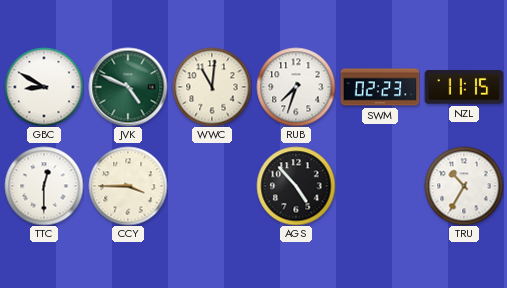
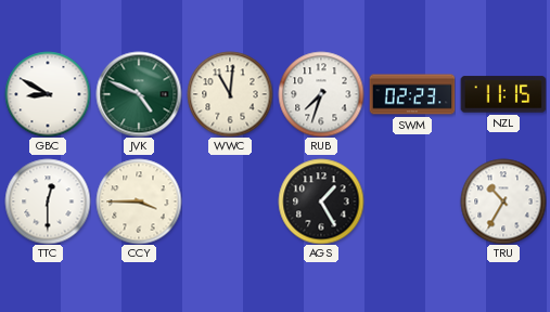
AGS: 4:53 -> 1:25 (321, 201)
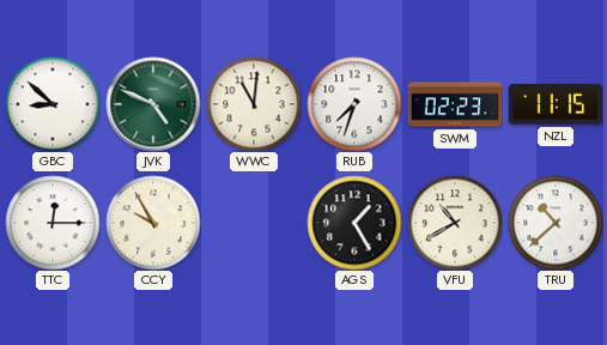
GBC: 8:50 -> 8:52 (53, 104)
TTC: 12:30 -> 12:15 (53, 223)
CCY: 3:45 -> 9:55 (153, 223)
VFU: none -> 10:40 (455, 223)
TRU: 10:35 -> 10:38 (556, 223)
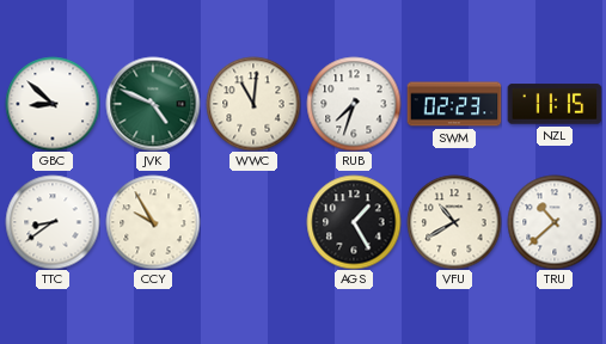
TTC: 12:15 -> 8:39 (53, 222)
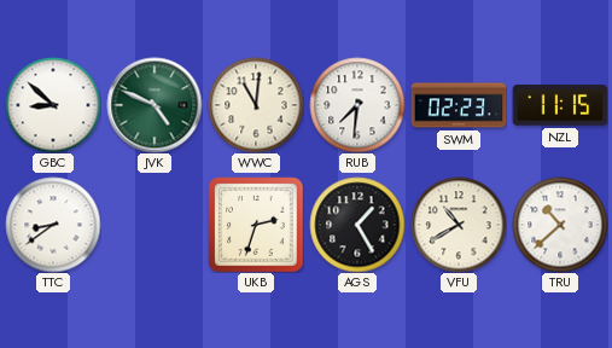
RUB: 7:33 -> 7:31 (357, 105)
CCY: 9:55 -> none (153, 222)
UKB: none -> 2:33 (256, 225)
